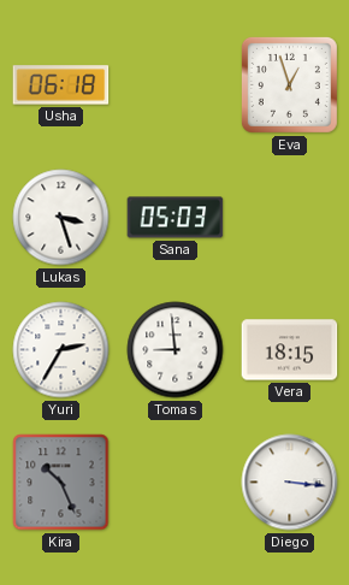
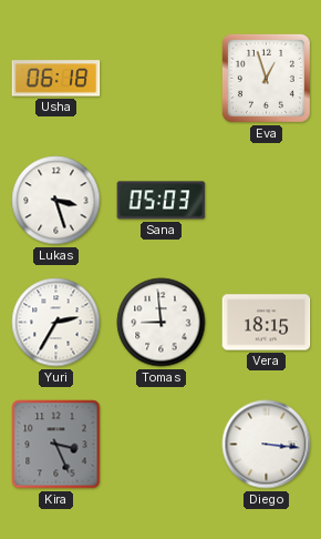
Kira: 10:26 -> 3:26 (56, 445)
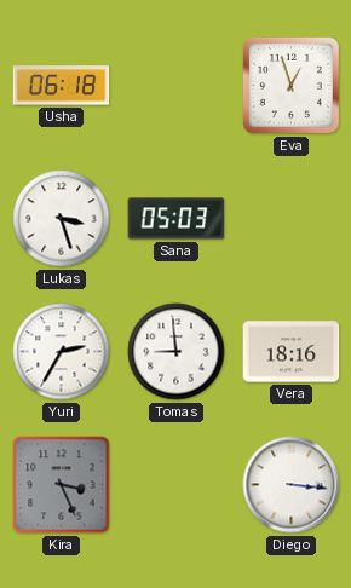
Vera: 18:15 -> 18:16 (292, 352)
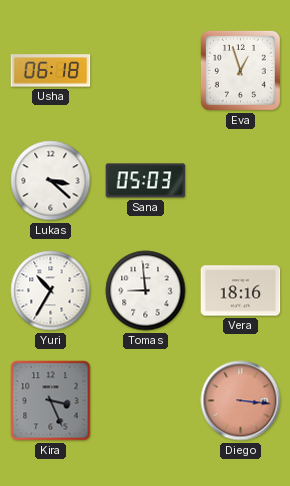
Lukas: 3:27 -> 3:22 (51, 181)
Yuri: 2:35 -> 10:35 (51, 291)
Diego dial: white -> salmon (241, 401)
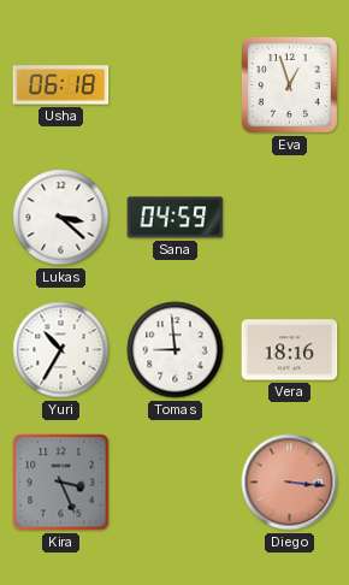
Sana: 05:03 -> 04:59 (176, 218)
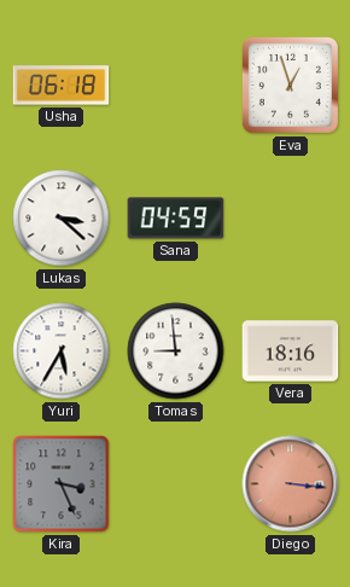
Yuri: 10:35 -> 5:35 (62, 351)
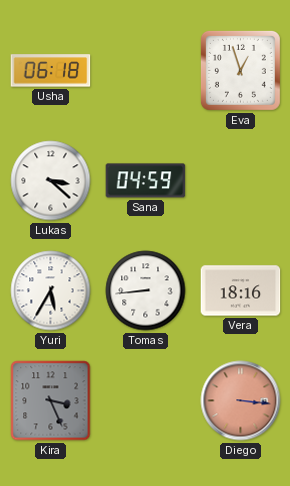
Tomas: 8:59 -> 8:44 (146, 291)
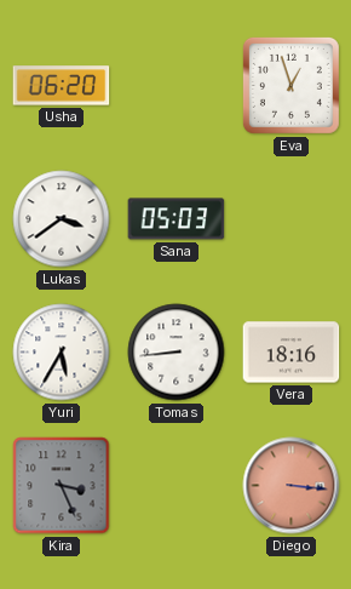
Usha: 06:18 -> 06:20 (62, 86)
Lukas: 3:22 -> 3:39 (62, 219)
Sana: 04:59 -> 05:03 (177, 219)
